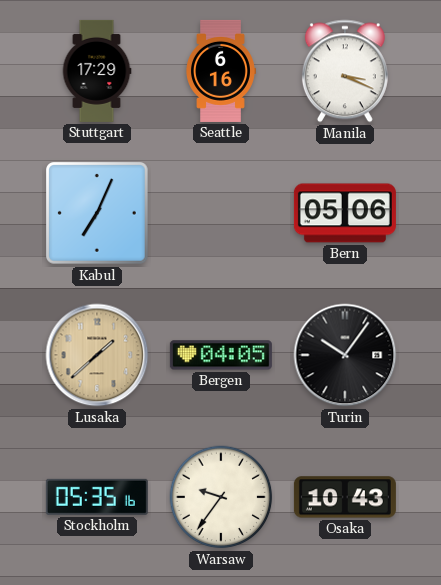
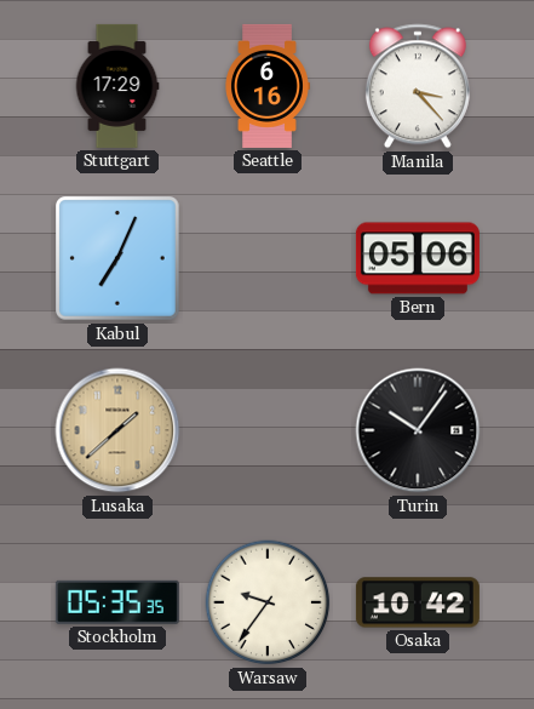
Manila: 3:19 -> 3:23 (418, 86)
Bergen: 04:05 -> none (221, 355)
Stockholm: 05:35:16 -> 05:35:35 (117, 602)
Osaka: 10:43 -> 10:42 (418, 602)
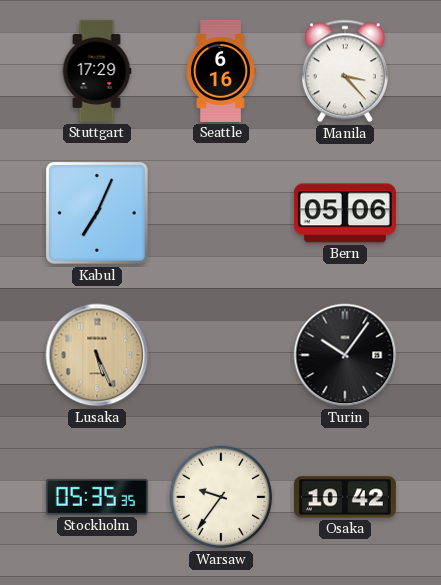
Lusaka: 1:38 -> 5:26 (97, 355)
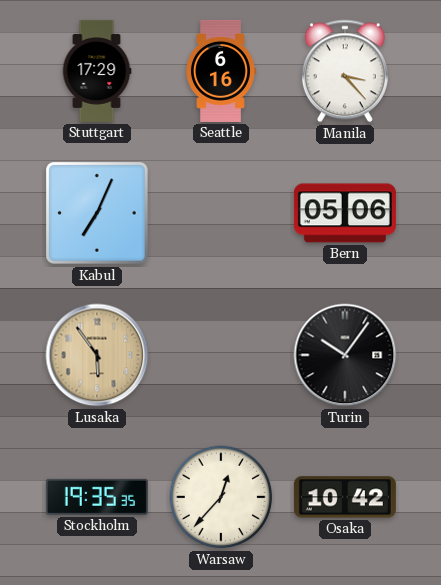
Lusaka: 5:26 -> 5:54 (97, 355)
Stockholm: 05:35 -> 19:35 (97, 497)
Warsaw: 9:36 -> 12:37 (221, 497)
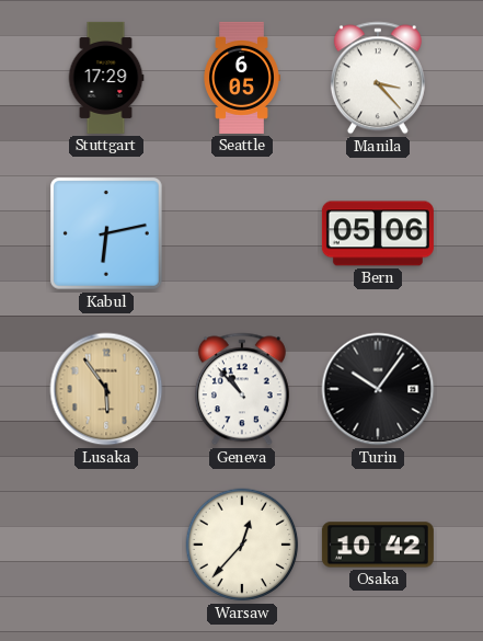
Seattle: 6:16 -> 6:05 (242, 78)
Kabul: 7:04 -> 6:13 (107, 234)
Geneva: none -> 10:53 (242, 389)
Stockholm: 19:35 -> none (97, 497)
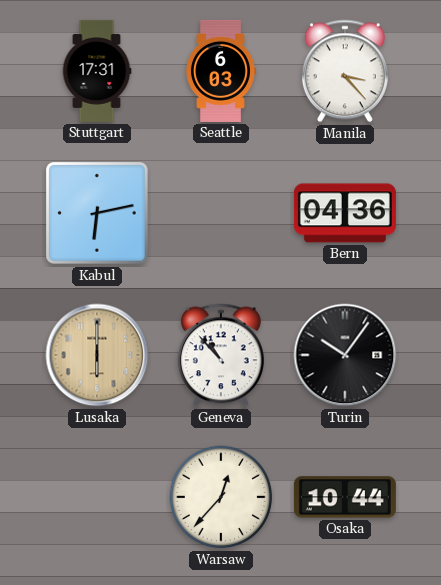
Stuttgart: 17:29 -> 17:31 (97, 71)
Seattle: 6:05 -> 6:03 (221, 71)
Bern: 05:06 -> 04:36 (345, 213)
Lusaka: 5:54 -> 6:00 (97, 355)
Osaka: 10:42 -> 10:44 (345, 497)
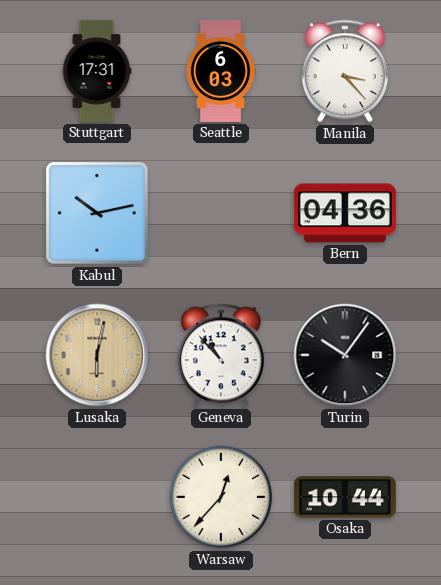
Kabul: 6:13 -> 10:13 (98, 214)
Lusaka: 6:00 -> 6:02 (97, 355)
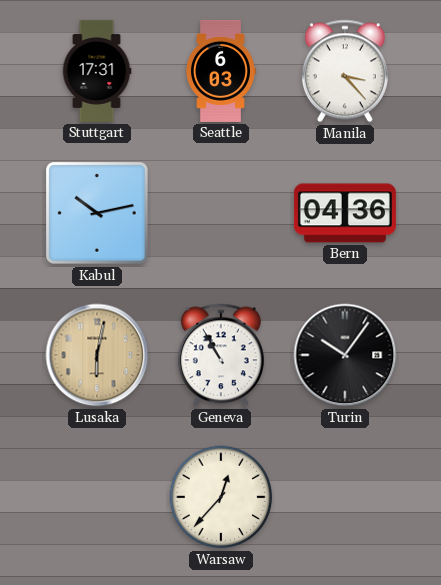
Geneva: 10:53 -> 10:55 (221, 355)
Osaka: 10:44 -> none (345, 497)
